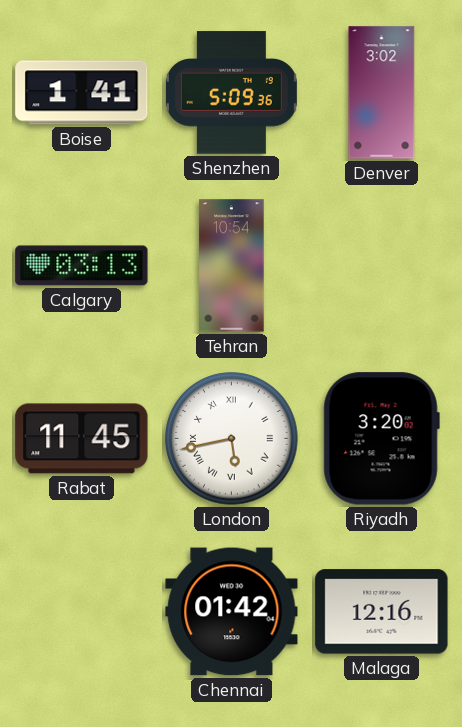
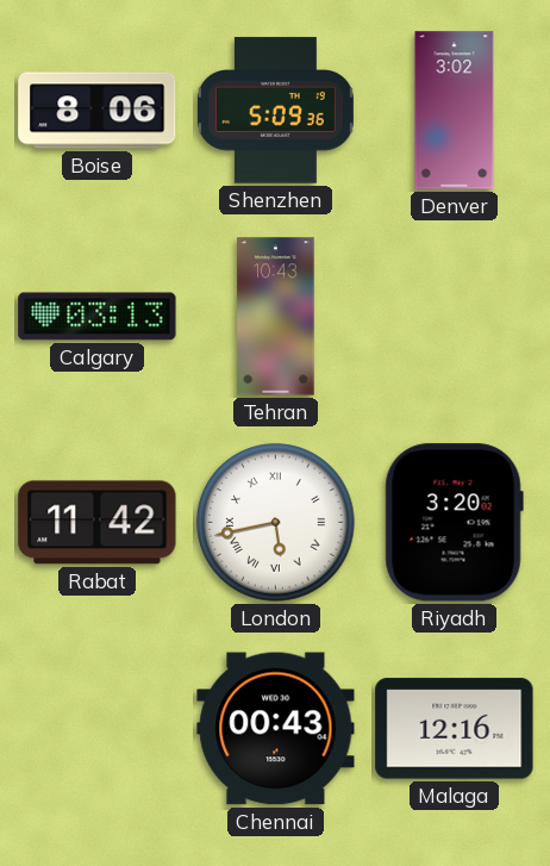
Boise: 1:41 -> 8:06 (98, 111)
Tehran: 10:54 -> 10:43 (276, 317)
Rabat: 11:45 -> 11:42 (98, 523)
Chennai: 01:42 -> 00:43 (276, 729)
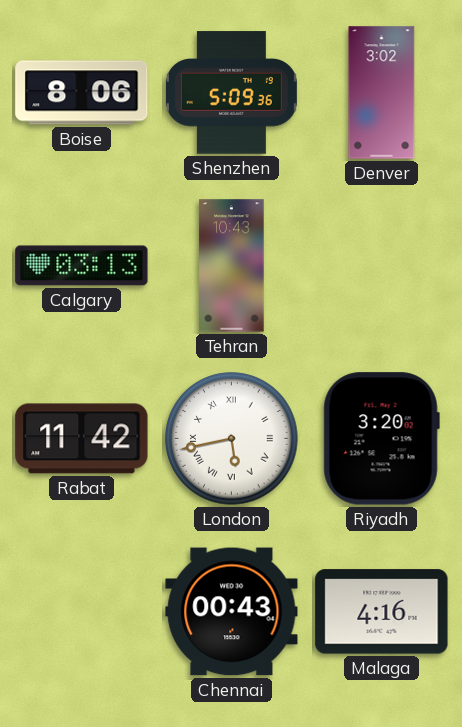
Malaga: 12:16 -> 4:16 (382, 612)
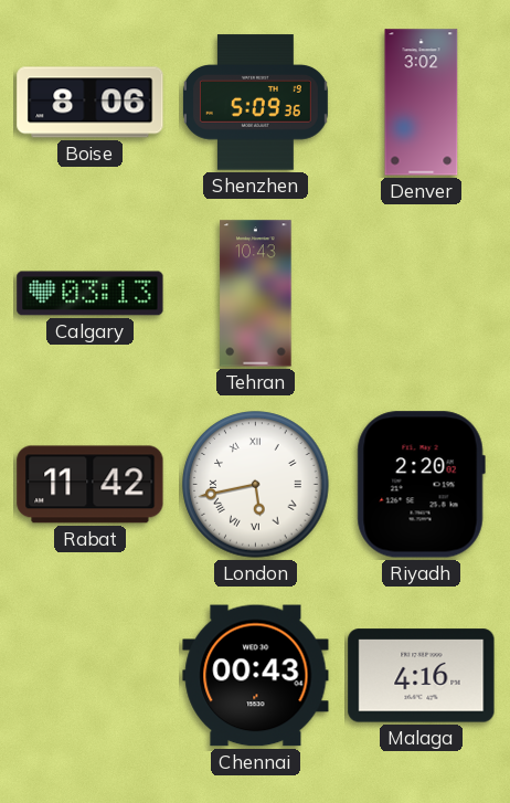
Riyadh: 3:20 -> 2:20 (421, 485)
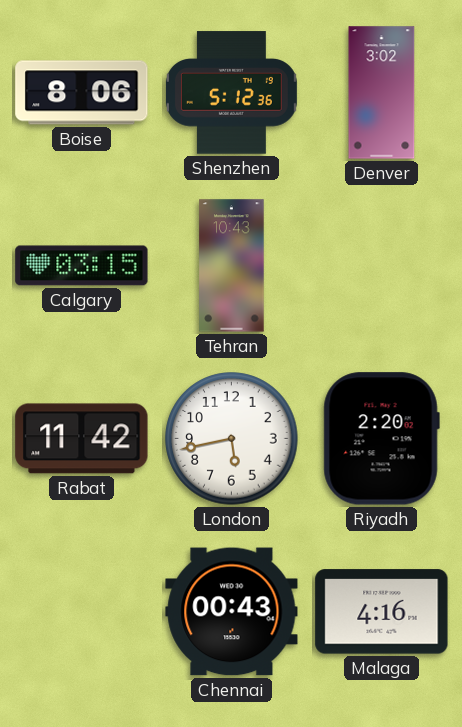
Shenzhen: 5:09 -> 5:12 (231, 93)
Calgary: 03:13 -> 03:15 (82, 266)
London numerals: Roman -> Arabic (232, 439)
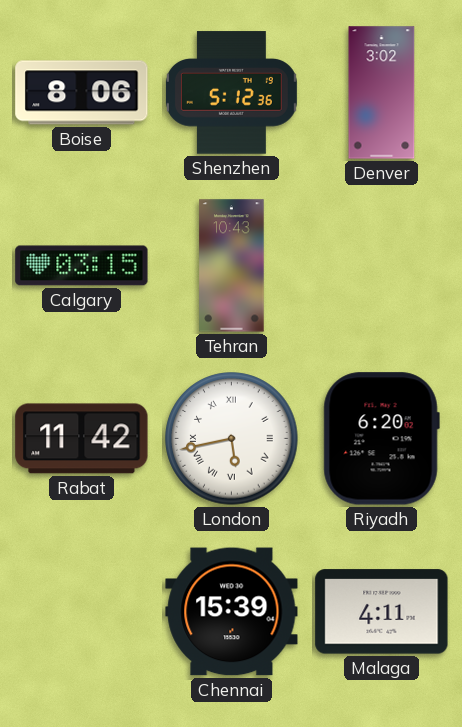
London numerals: Arabic -> Roman (232, 439)
Riyadh: 2:20 -> 6:20 (381, 439)
Chennai: 00:43 -> 15:39 (232, 612)
Malaga: 4:16 -> 4:11 (382, 612)
